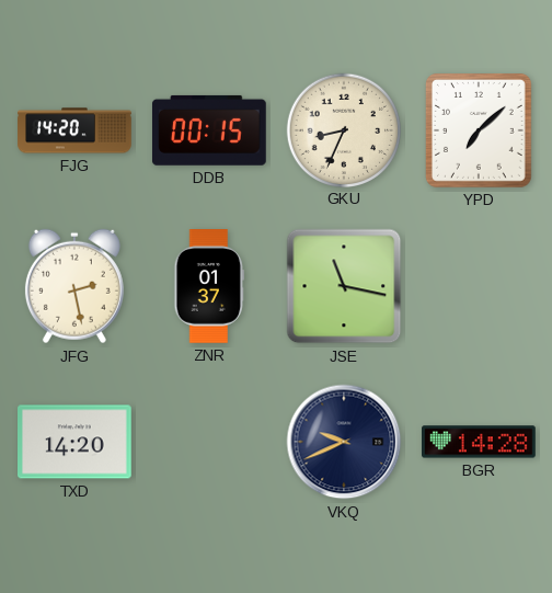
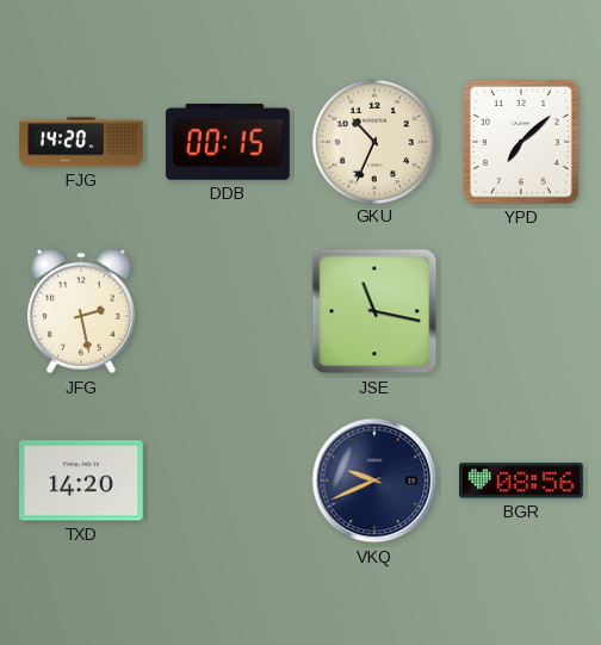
GKU: 8:34 -> 10:34 (373, 141)
ZNR: 01:37 -> none (208, 287)
BGR: 14:28 -> 08:56 (522, 480)
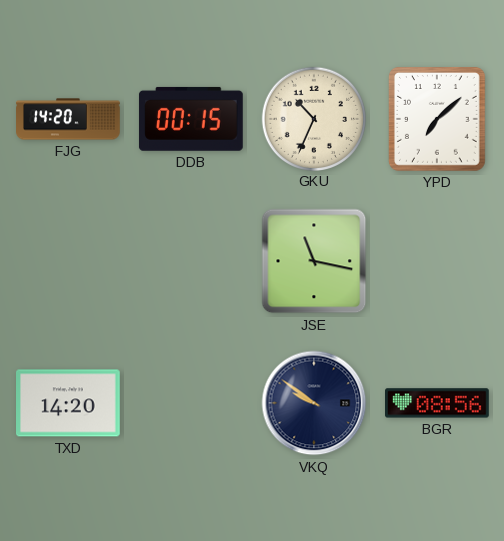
JFG: 2:28 -> none (81, 311)
VKQ: 9:41 -> 9:51 (314, 403)
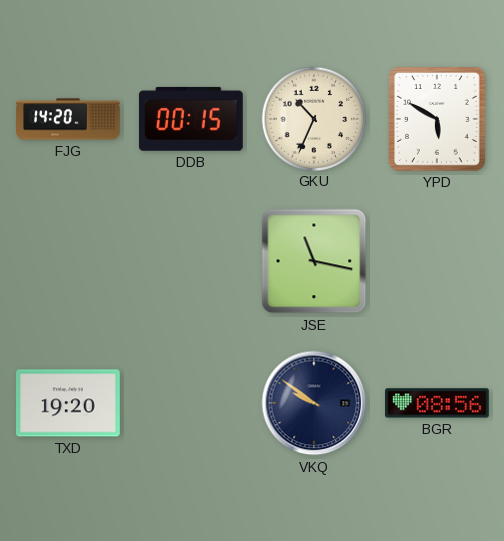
YPD: 7:08 -> 5:50 (438, 120)
TXD: 14:20 -> 19:20 (69, 403)
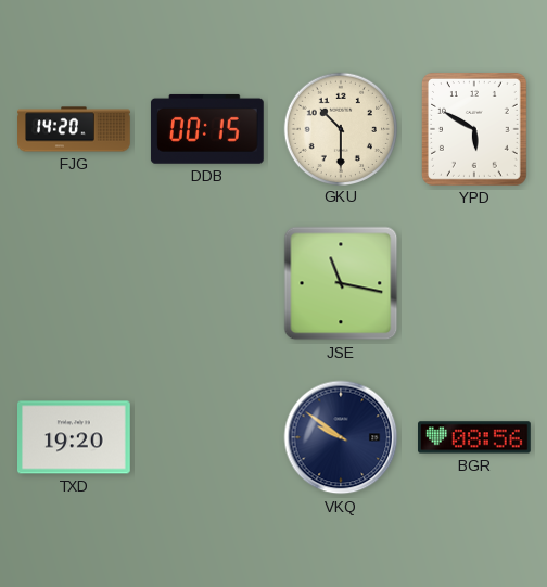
GKU: 10:34 -> 10:30 (340, 128)
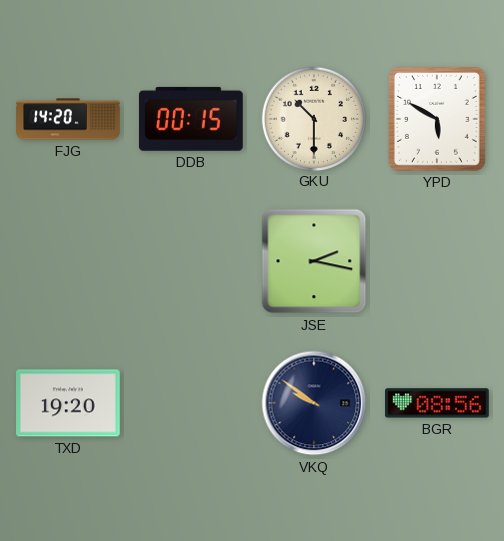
JSE: 11:17 -> 2:17 (314, 261)
